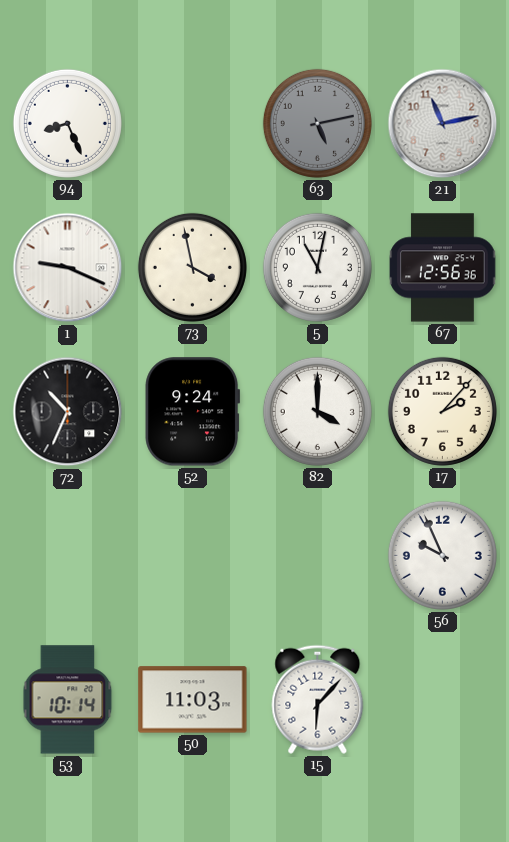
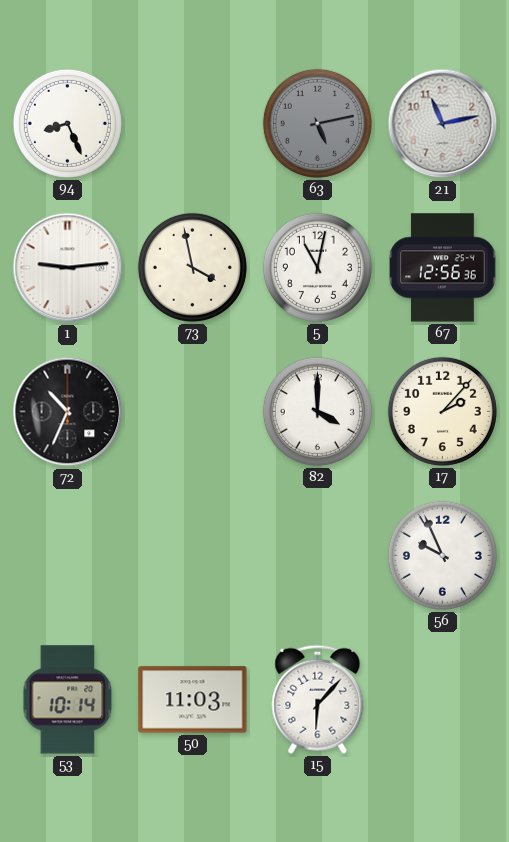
1: 9:19 -> 9:14 (68, 268)
52: 9:24 -> none (193, 412)
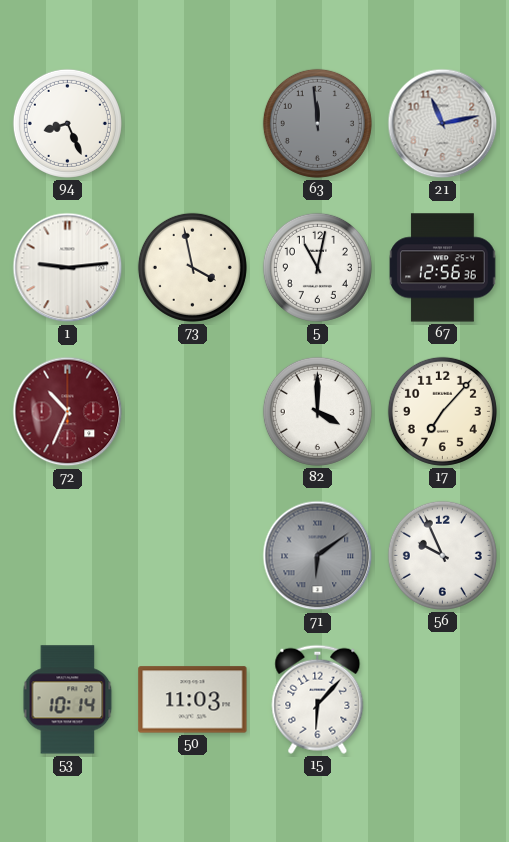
63: 5:13 -> 11:59 (317, 123)
72 dial: black -> burgundy (68, 412)
17: 2:07 -> 7:07 (442, 411)
71: none -> 6:09 (318, 556)
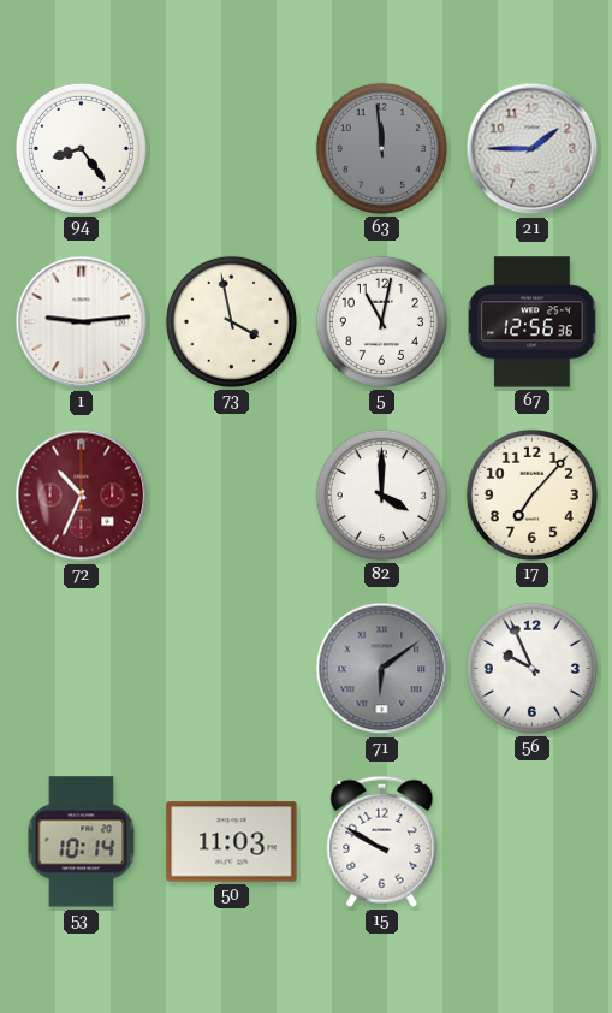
94: 8:26 -> 8:24 (81, 148)
21: 11:13 -> 1:45 (533, 149)
15: 6:07 -> 9:50 (382, 841)
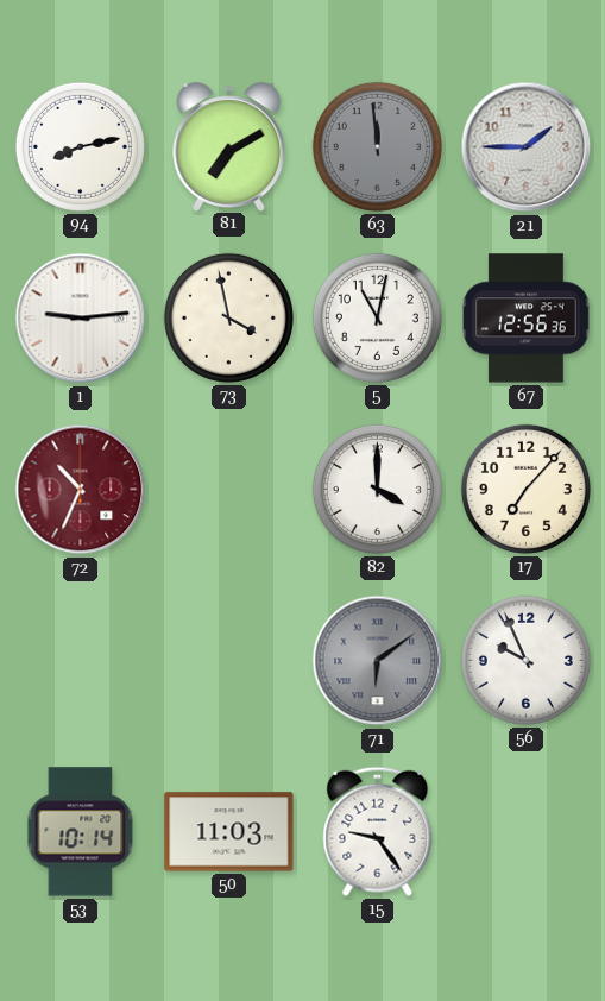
94: 8:24 -> 8:13 (80, 146)
81: none -> 7:10 (229, 146)
15: 9:50 -> 9:24 (378, 831)
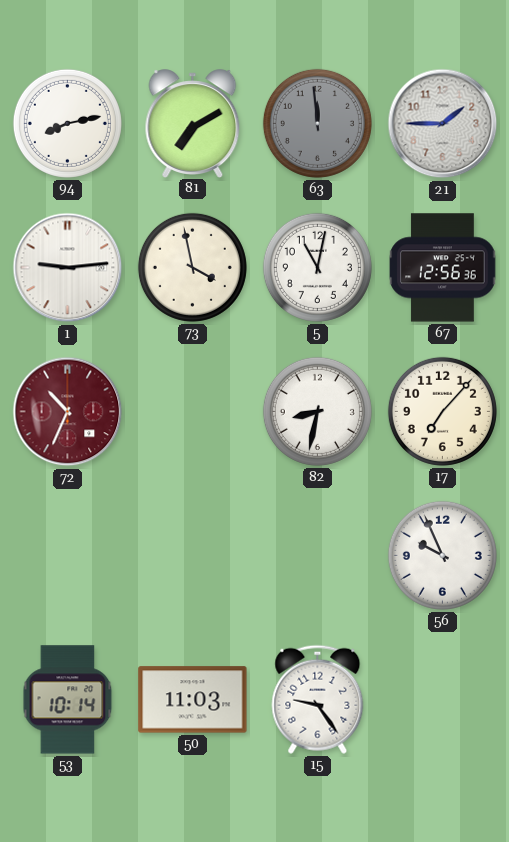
82: 4:00 -> 8:32 (317, 411)
71: 6:09 -> none (378, 661)
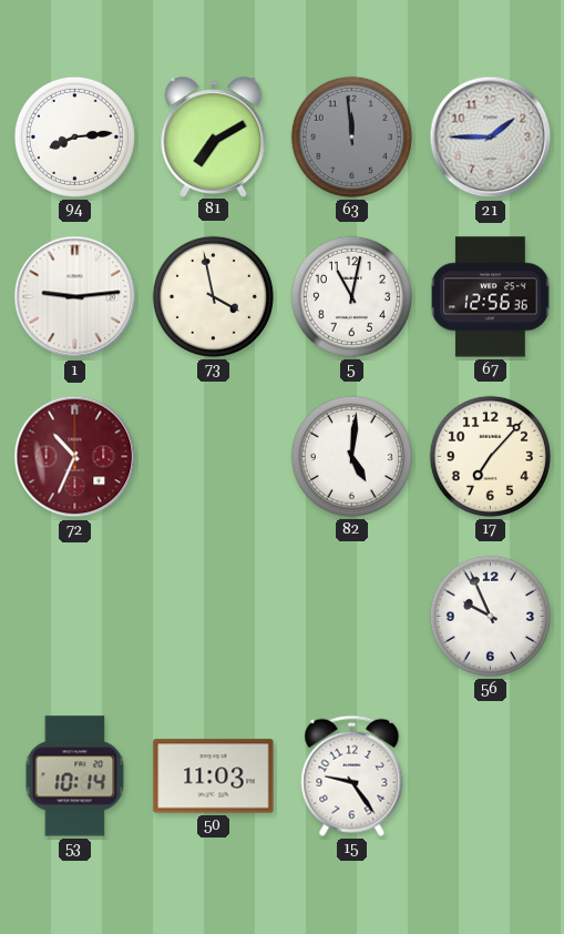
94: 8:13 -> 8:14 (74, 136)
82: 8:32 -> 5:01 (351, 456)
